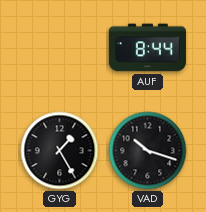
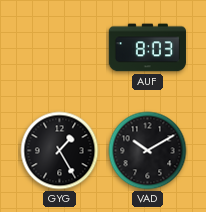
AUF: 8:44 -> 8:03 (147, 48)
VAD: 10:18 -> 10:10 (148, 151)
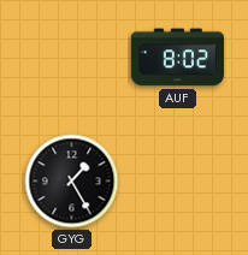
AUF: 8:03 -> 8:02 (177, 58)
VAD: 10:10 -> none (148, 151)
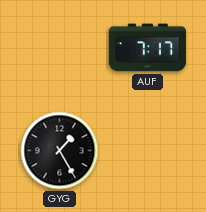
AUF: 8:02 -> 7:17 (147, 48)
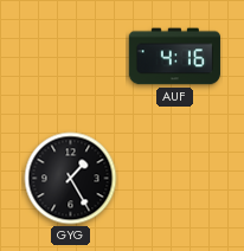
AUF: 7:17 -> 4:16 (174, 57)
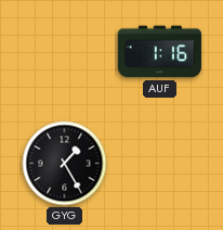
AUF: 4:16 -> 1:16 (159, 52)
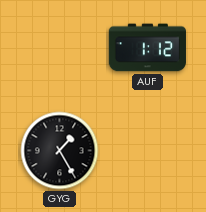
AUF: 1:16 -> 1:12 (147, 48)
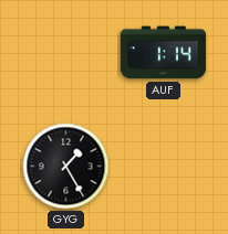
AUF: 1:12 -> 1:14 (163, 53)
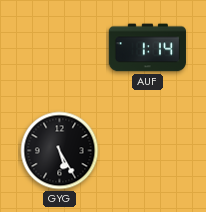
GYG: 1:25 -> 5:25 (60, 151)
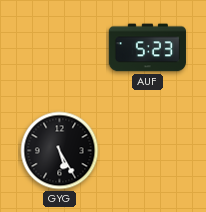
AUF: 1:14 -> 5:23 (147, 48)
